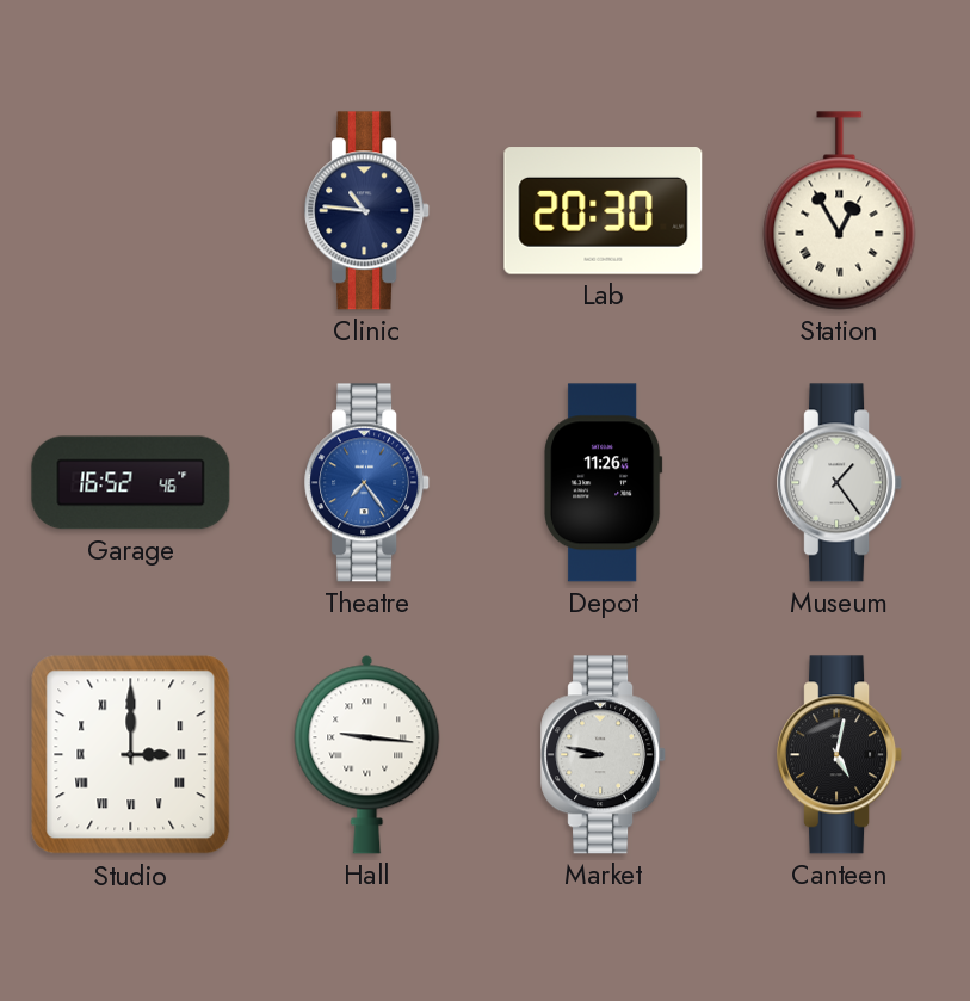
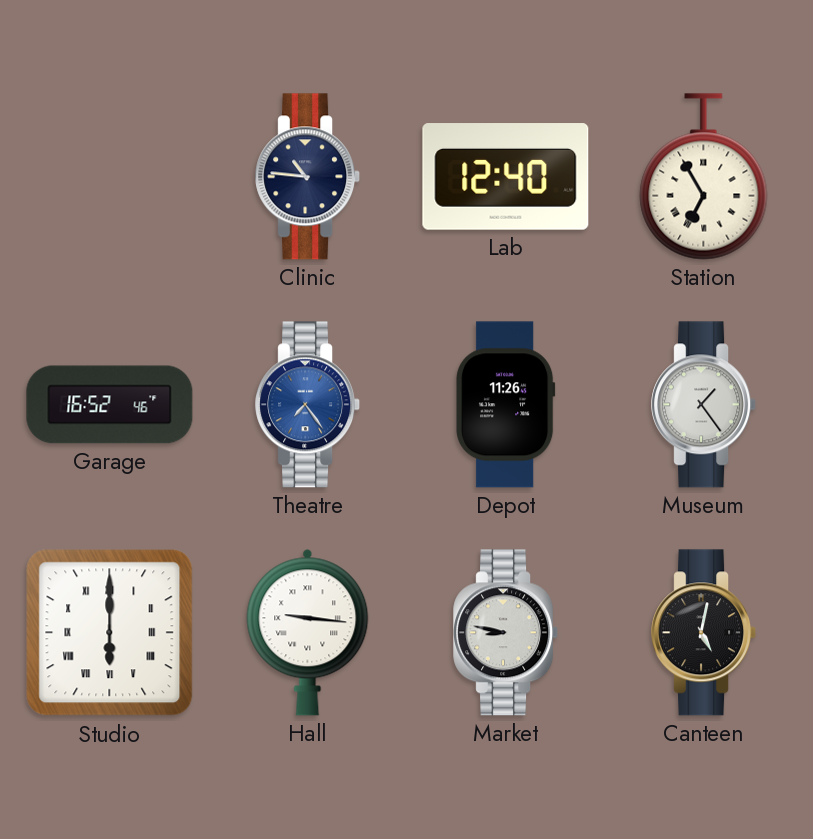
Lab: 20:30 -> 12:40 (506, 177)
Station: 12:55 -> 6:55 (704, 177)
Studio: 3:00 -> 6:00 (110, 633)
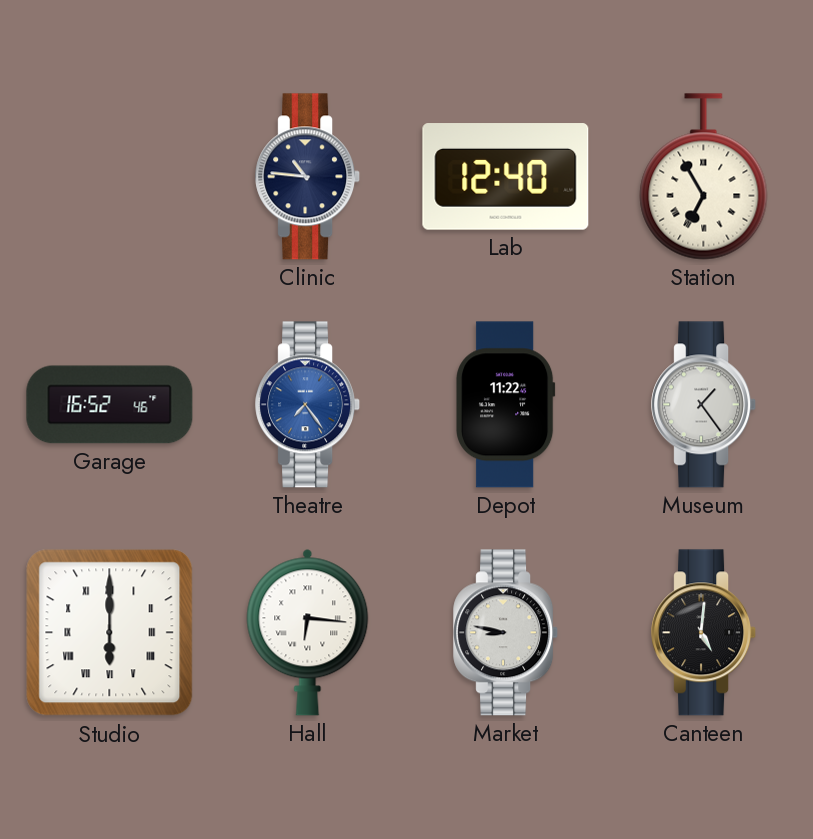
Depot: 11:26 -> 11:22 (506, 405)
Hall: 9:16 -> 6:16 (308, 632)
Canteen: 5:02 -> 5:01 (704, 633)
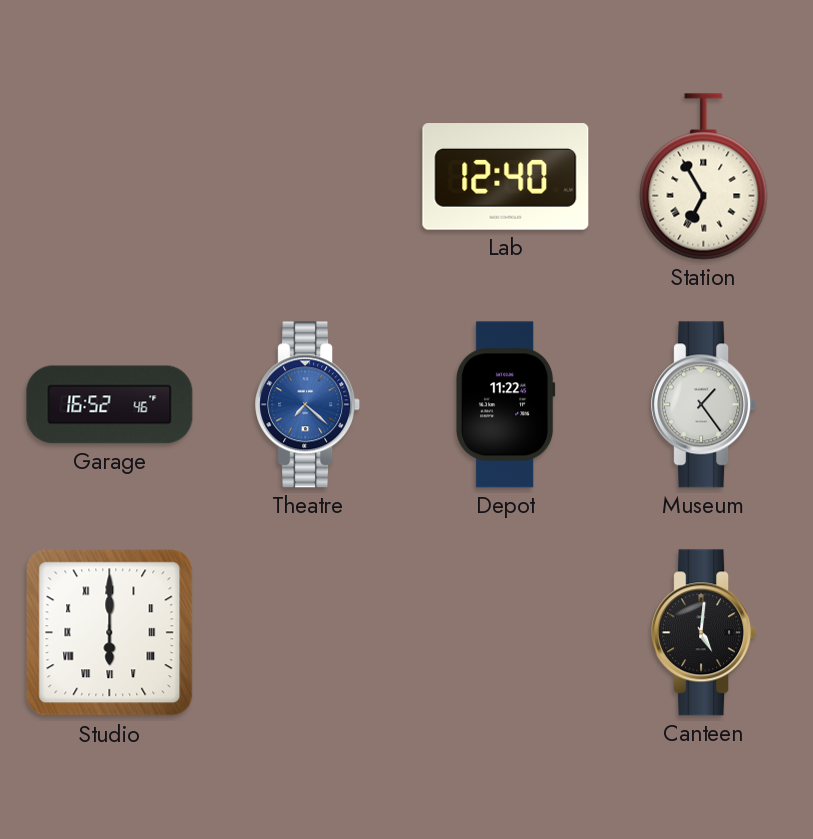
Clinic: 10:46 -> none (308, 177)
Theatre: 7:24 -> 7:22 (308, 405)
Hall: 6:16 -> none (308, 632)
Market: 8:47 -> none (506, 633)
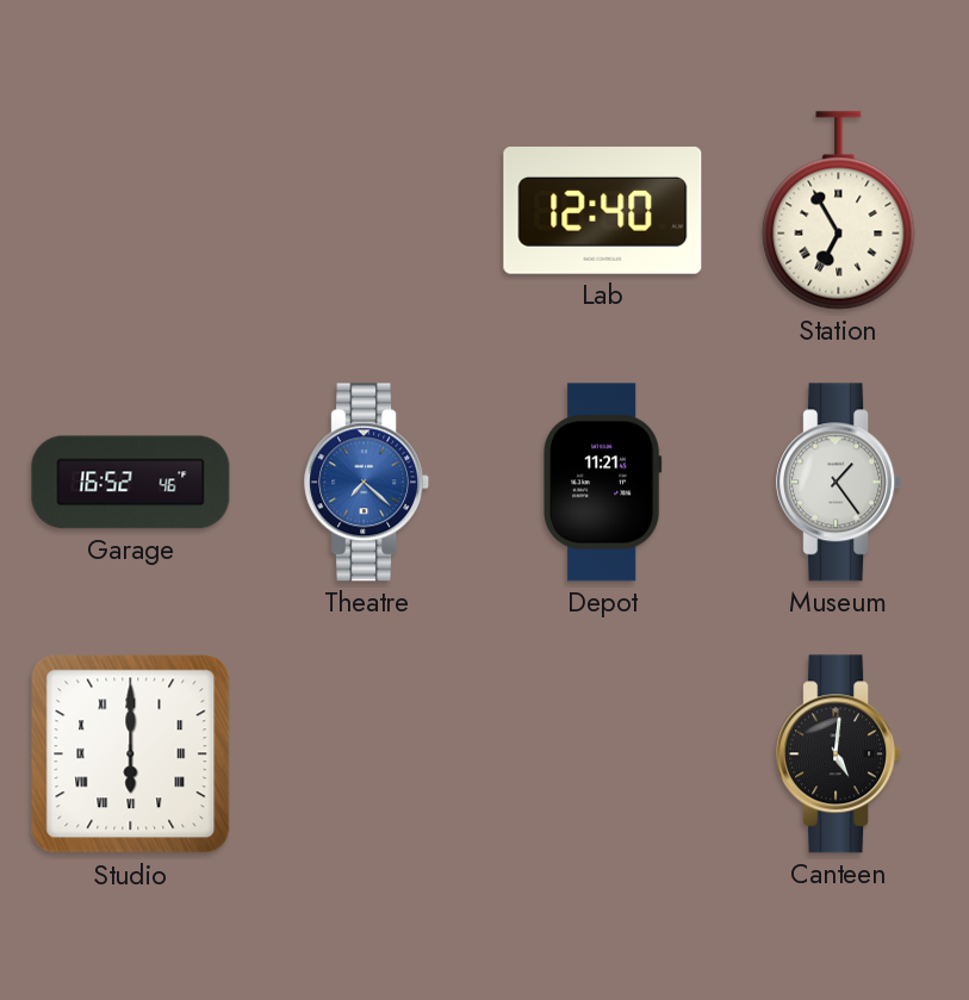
Depot: 11:22 -> 11:21 (603, 483)
